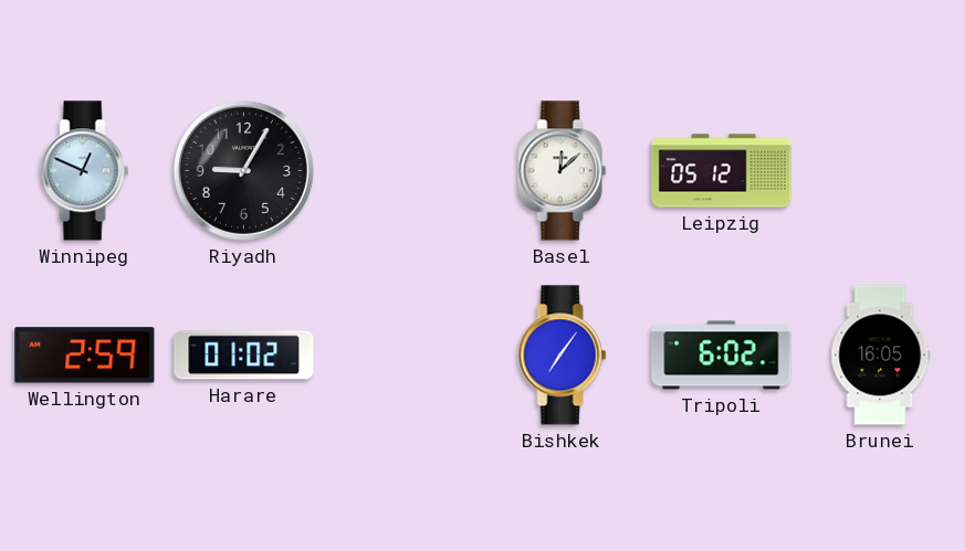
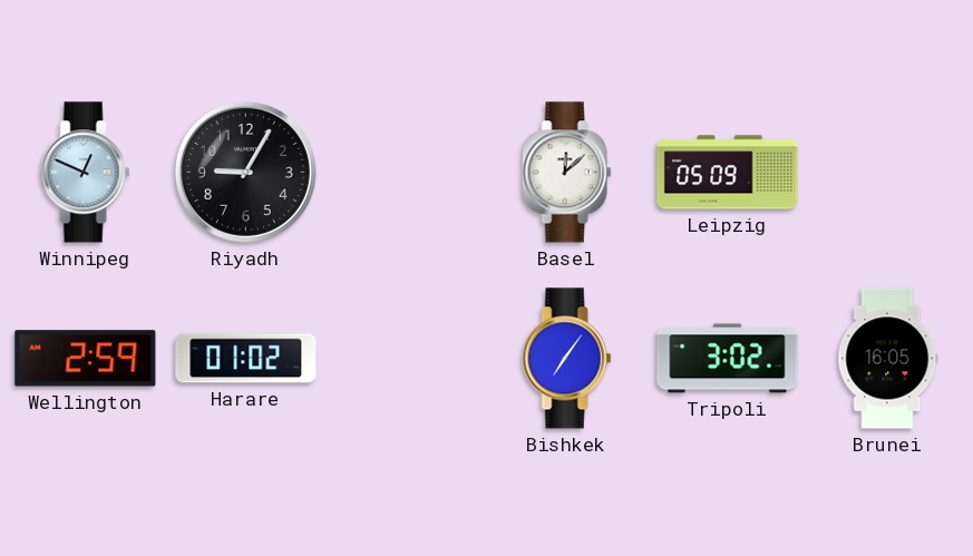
Leipzig: 05:12 -> 05:09 (728, 173)
Tripoli: 6:02 -> 3:02 (728, 359)
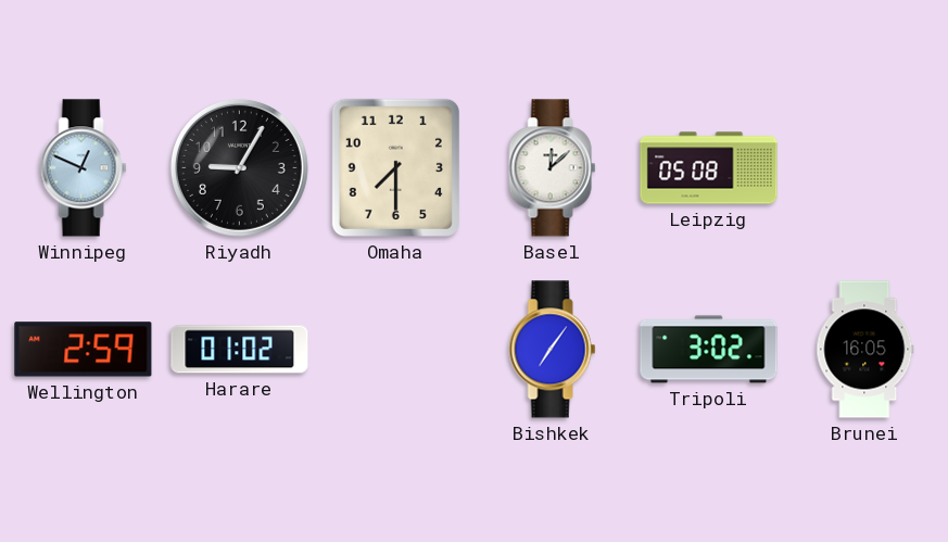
Omaha: none -> 7:30 (395, 167)
Leipzig: 05:09 -> 05:08 (709, 168)
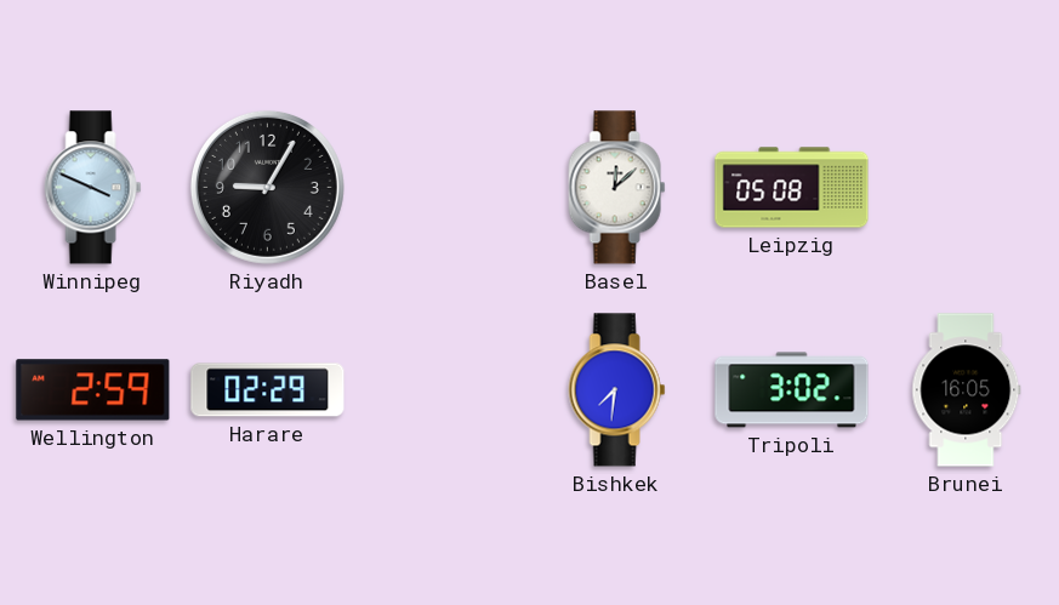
Winnipeg: 12:49 -> 3:49 (93, 188)
Omaha: 7:30 -> none (395, 167)
Harare: 01:02 -> 02:29 (268, 390)
Bishkek: 7:06 -> 7:31 (617, 390)
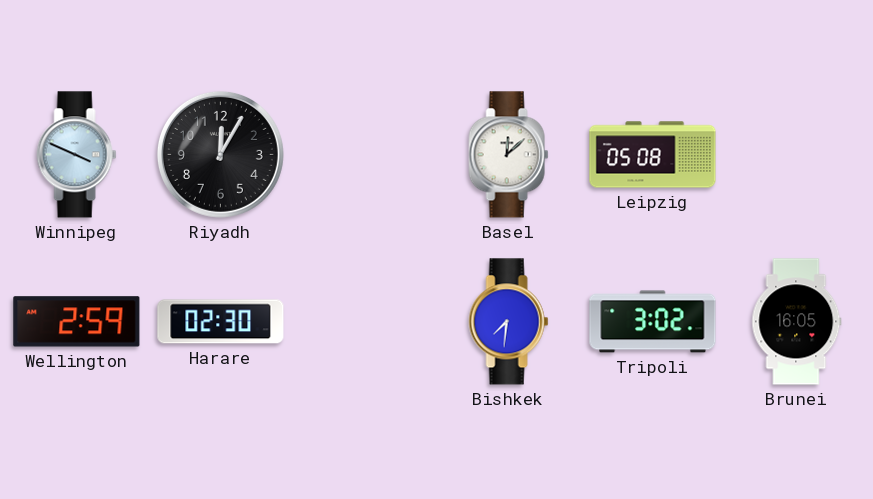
Riyadh: 9:05 -> 12:05 (220, 154)
Harare: 02:29 -> 02:30 (221, 322)
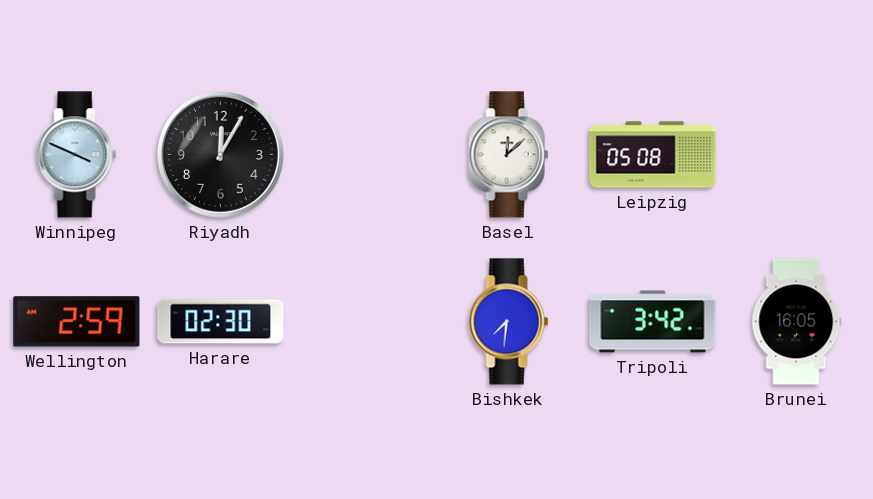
Tripoli: 3:02 -> 3:42 (653, 322)
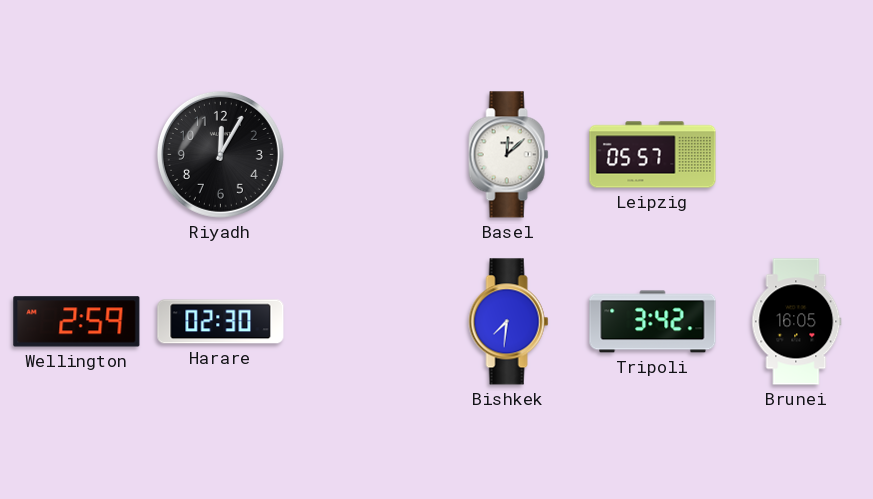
Winnipeg: 3:49 -> none (77, 155)
Leipzig: 05:08 -> 05:57 (653, 155)
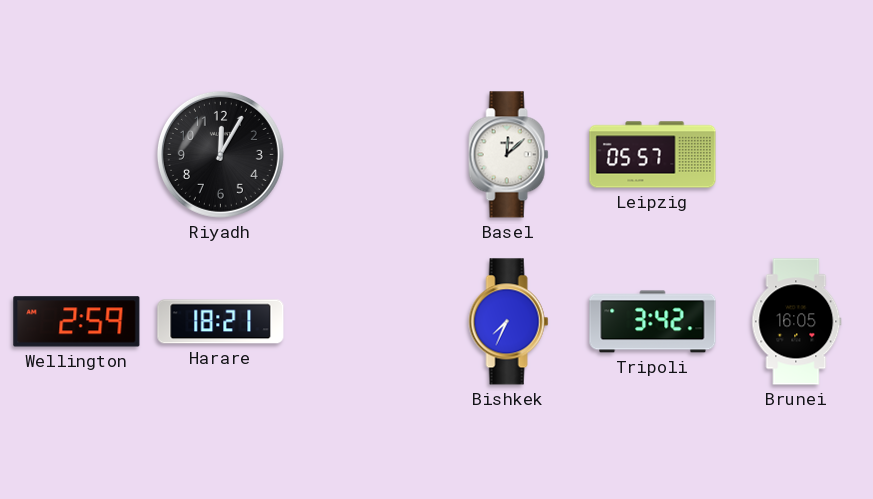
Harare: 02:30 -> 18:21 (221, 322)
Bishkek: 7:31 -> 7:34 (509, 322)
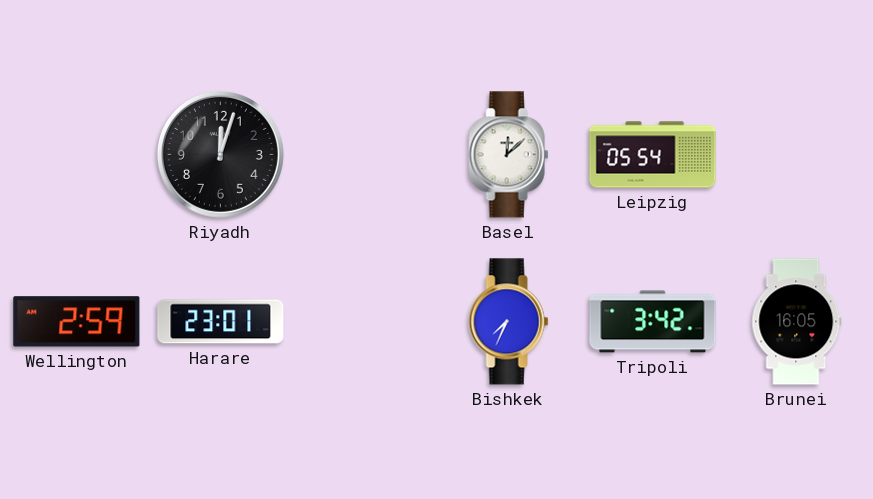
Riyadh: 12:05 -> 12:03 (220, 154)
Leipzig: 05:57 -> 05:54 (653, 155)
Harare: 18:21 -> 23:01 (221, 322)
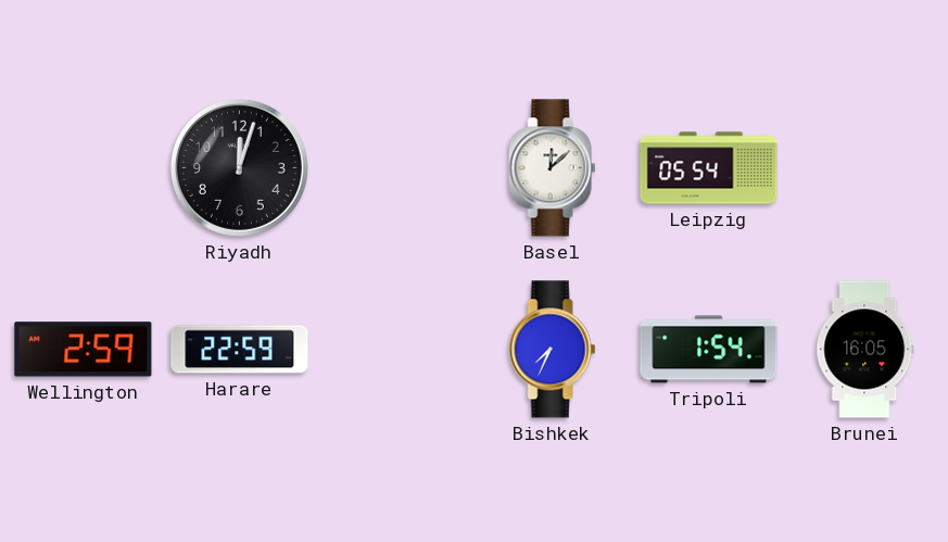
Harare: 23:01 -> 22:59 (240, 350)
Tripoli: 3:42 -> 1:54 (709, 350)
